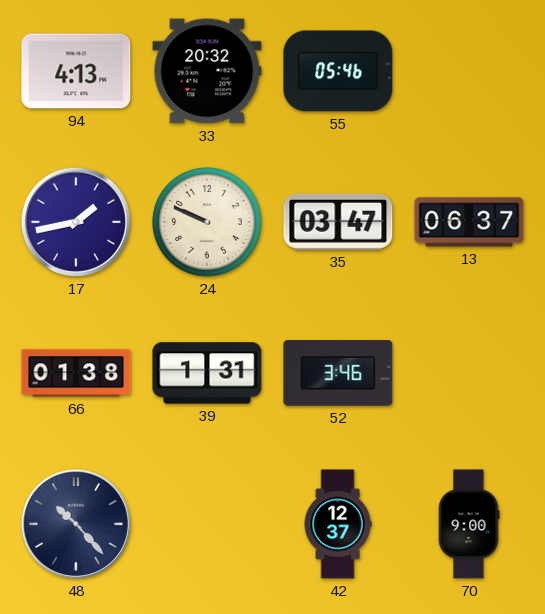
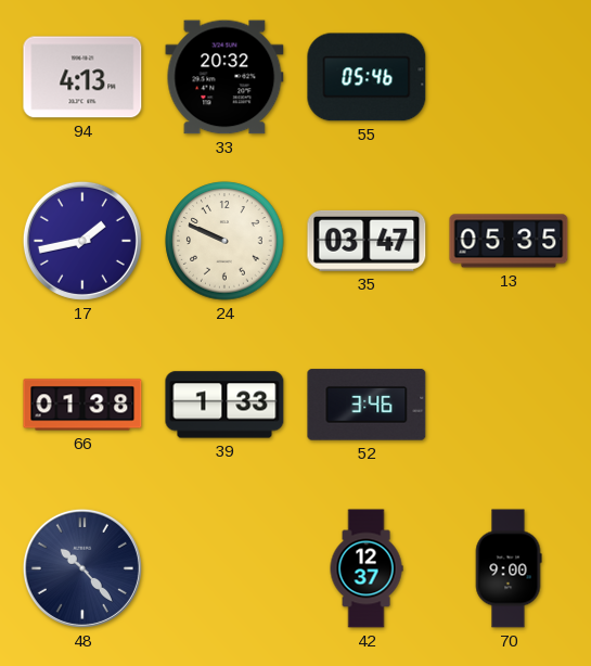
13: 06:37 -> 05:35 (509, 241)
39: 1:31 -> 1:33 (224, 405)
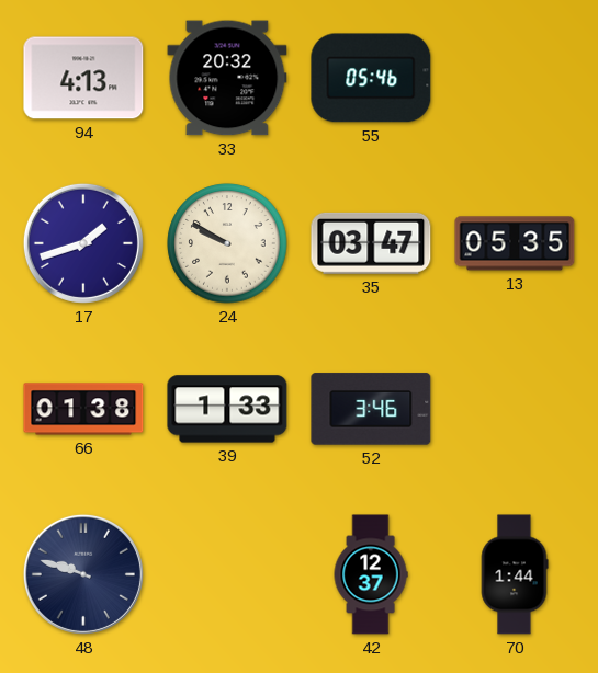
17: 1:43 -> 1:42 (83, 243)
24: 9:49 -> 9:50 (227, 243)
48: 10:23 -> 9:48 (83, 574)
70: 9:00 -> 1:44 (515, 574)
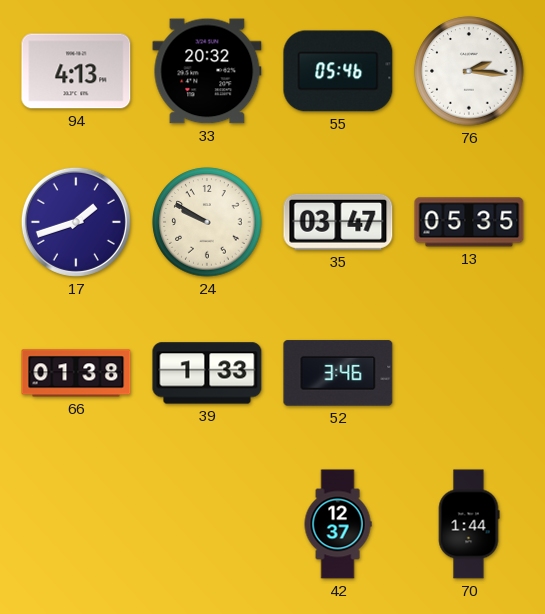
76: none -> 2:16 (469, 71)
48: 9:48 -> none (83, 574)
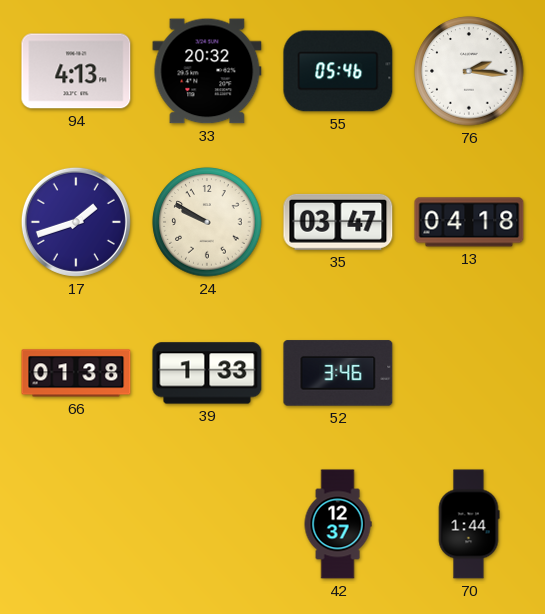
13: 05:35 -> 04:18 (469, 222)
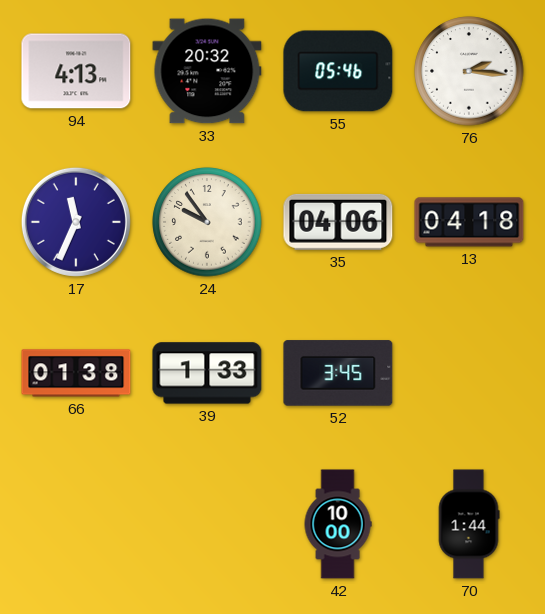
17: 1:42 -> 11:34 (76, 222)
24: 9:50 -> 9:54 (207, 222)
35: 03:47 -> 04:06 (338, 222)
52: 3:46 -> 3:45 (338, 373)
42: 12:37 -> 10:00 (338, 524)
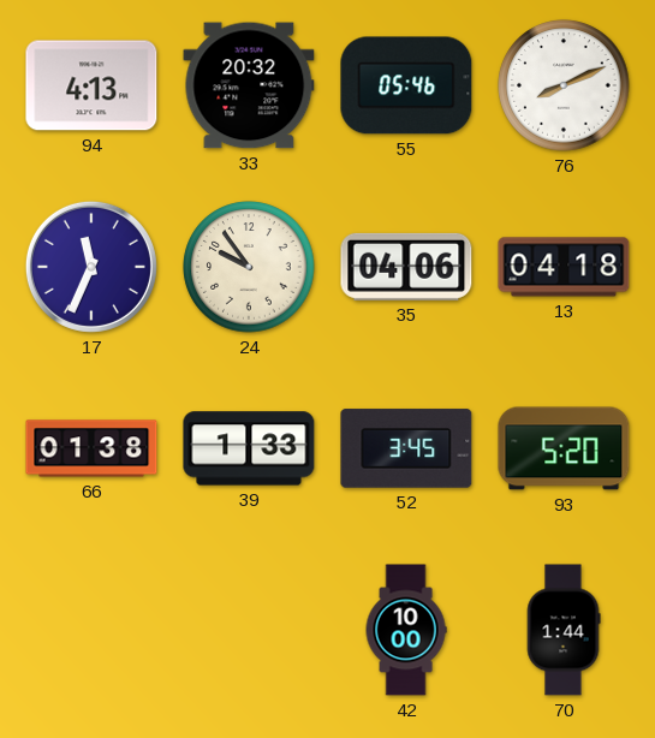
76: 2:16 -> 8:11 (564, 85)
93: none -> 5:20 (564, 448)
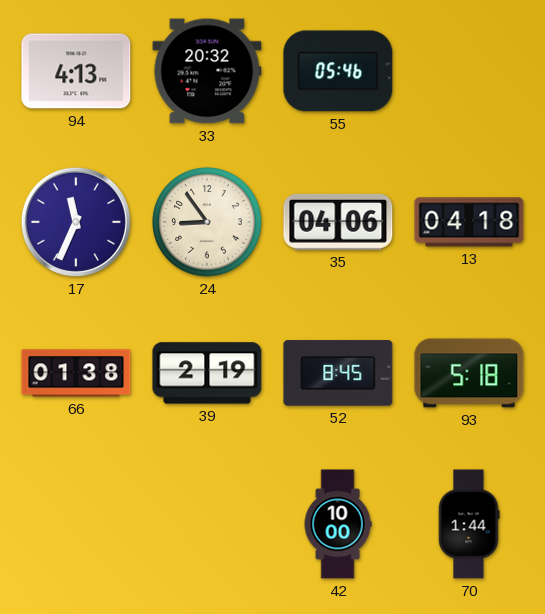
76: 8:11 -> none (564, 85)
24: 9:54 -> 8:54 (207, 222)
39: 1:33 -> 2:19 (207, 373)
52: 3:45 -> 8:45 (338, 373)
93: 5:20 -> 5:18 (469, 373)
